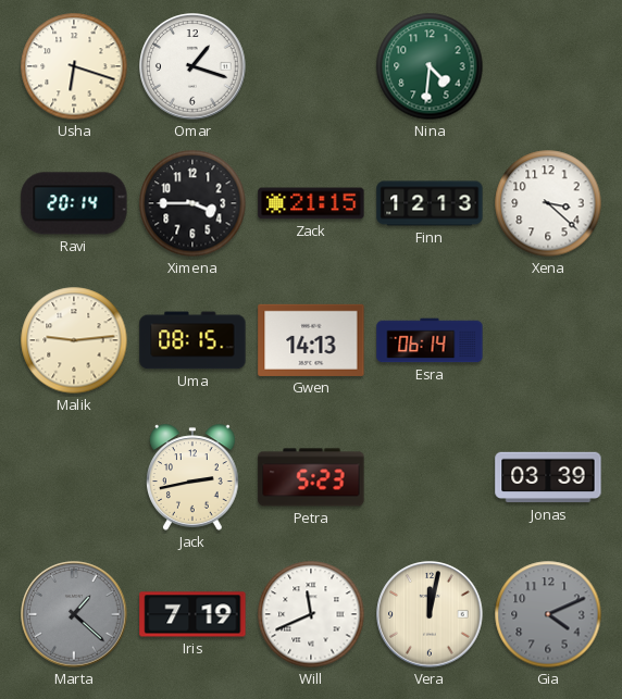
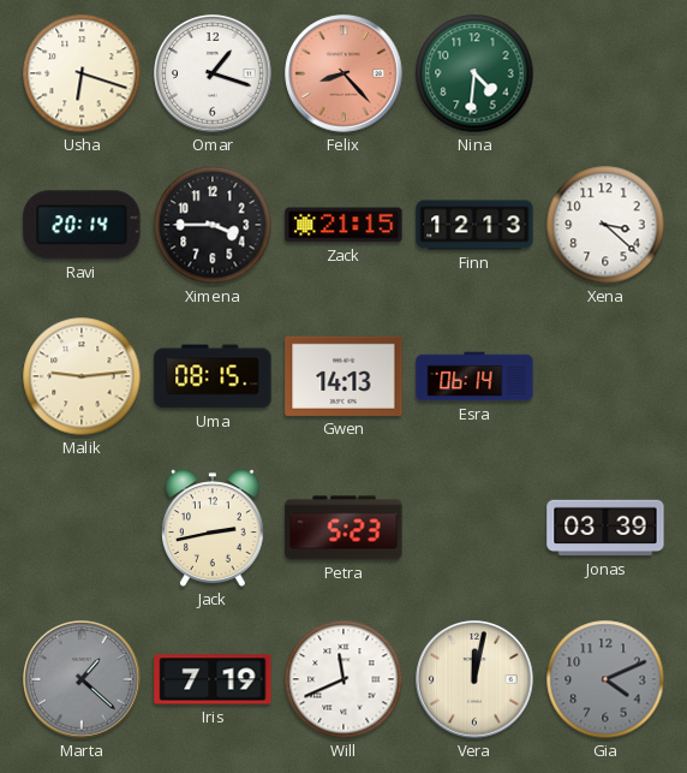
Felix: none -> 8:23 (343, 73)
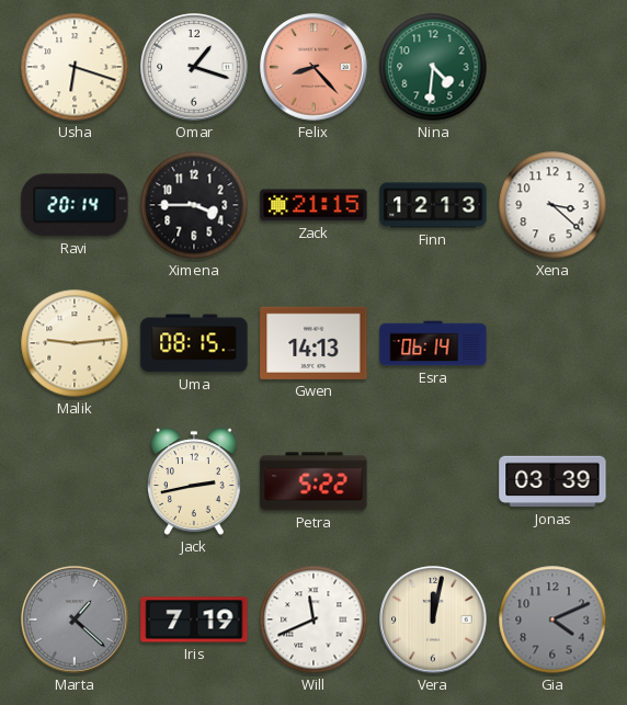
Petra: 5:23 -> 5:22 (314, 481)
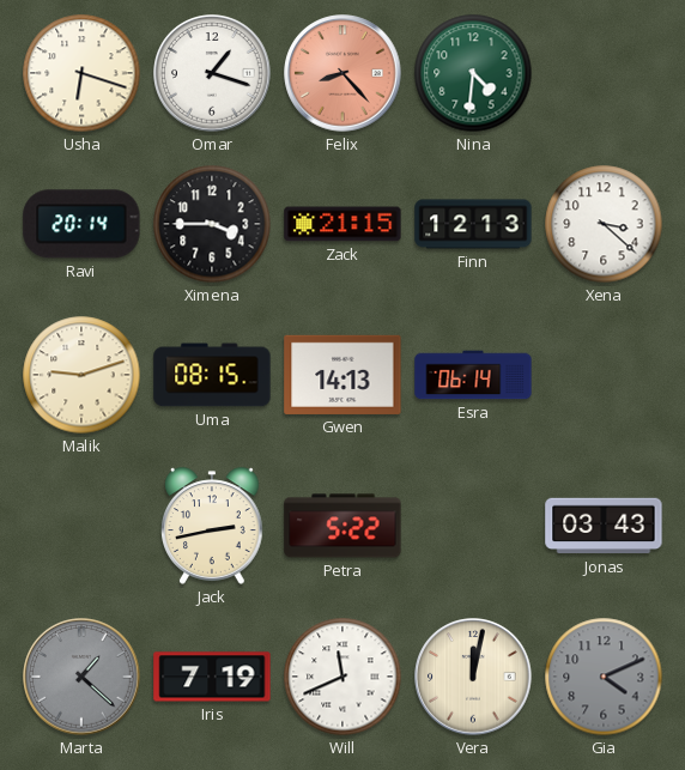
Malik: 9:14 -> 9:12 (81, 375)
Jonas: 03:39 -> 03:43 (604, 526)
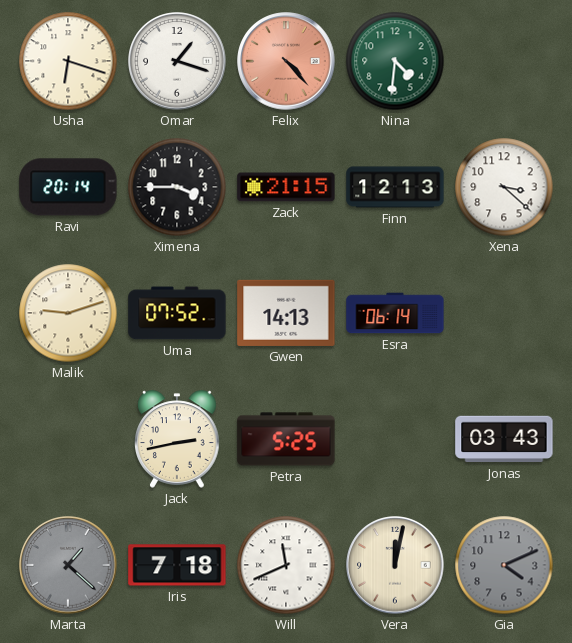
Felix: 8:23 -> 4:23 (286, 61)
Uma: 08:15 -> 07:52 (177, 313)
Petra: 5:22 -> 5:25 (286, 439)
Iris: 7:19 -> 7:18 (177, 565)
